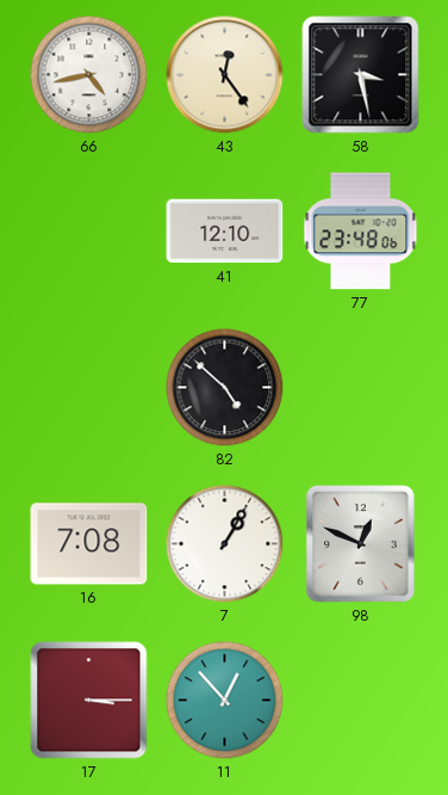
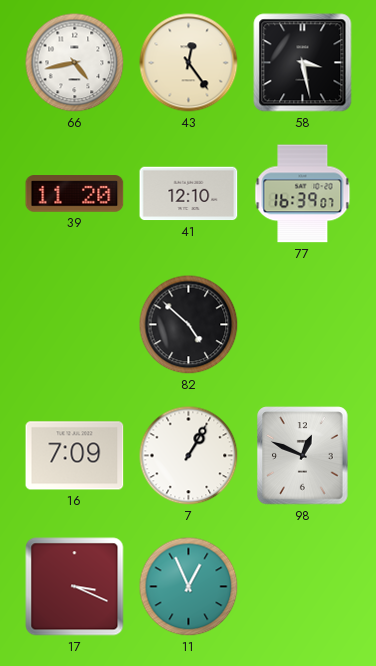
39: none -> 11:20 (75, 194)
77: 23:48 -> 16:39 (303, 194)
16: 7:08 -> 7:09 (75, 456)
17: 3:15 -> 3:19 (75, 587)
11: 12:53 -> 12:56 (189, 587)
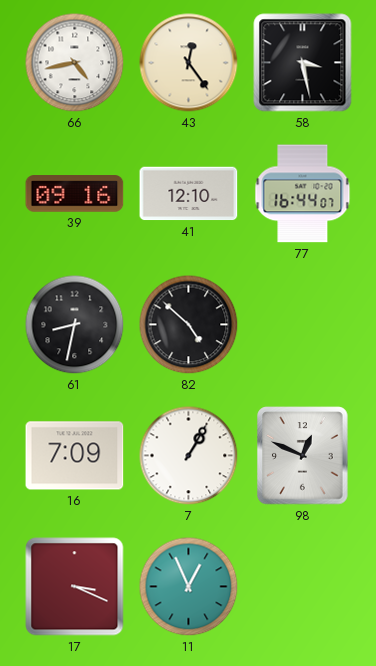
39: 11:20 -> 09:16 (75, 194)
77: 16:39 -> 16:44 (303, 194)
61: none -> 8:32 (75, 325)
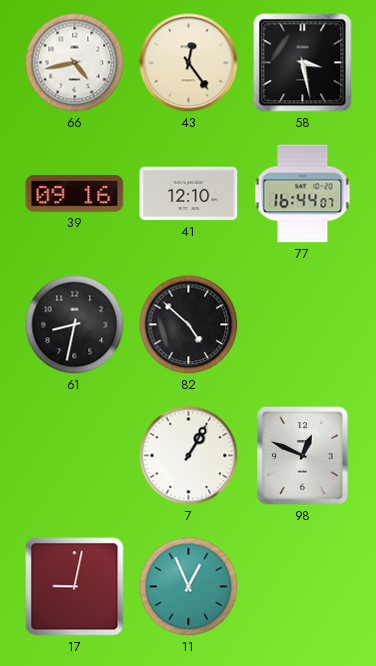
16: 7:09 -> none (75, 456)
17: 3:19 -> 9:02 (75, 587)
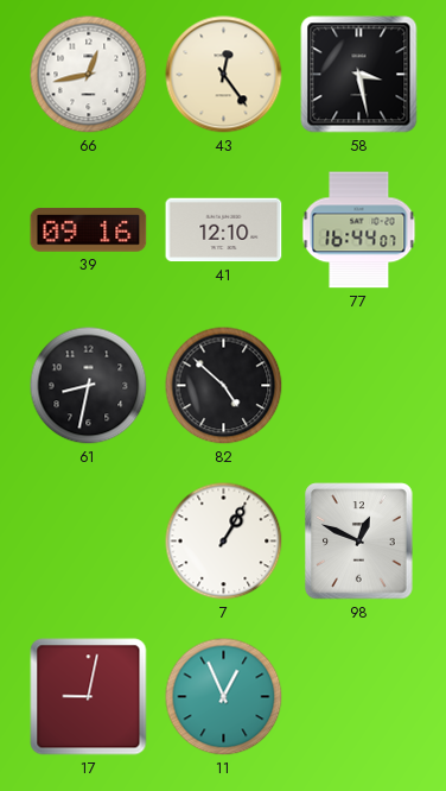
66: 4:43 -> 12:43 (89, 75)
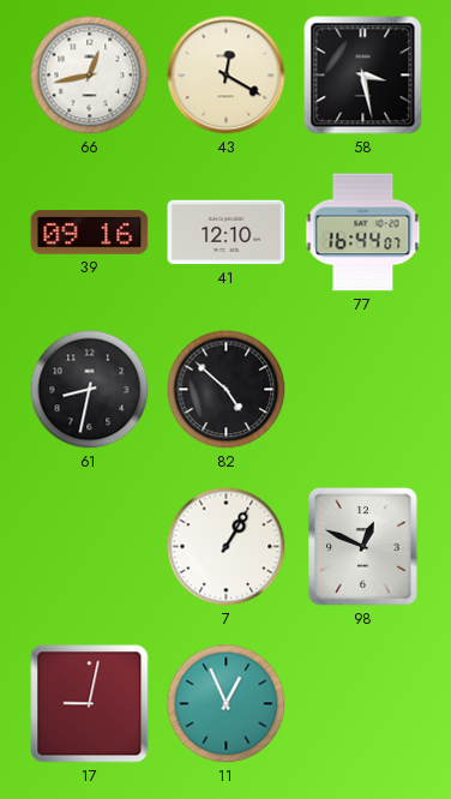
43: 12:24 -> 12:20 (227, 76)
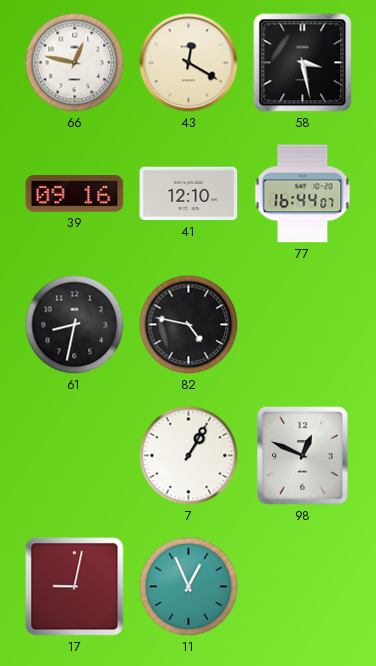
66: 12:43 -> 12:47 (75, 63)
82: 4:52 -> 4:47 (189, 325)
